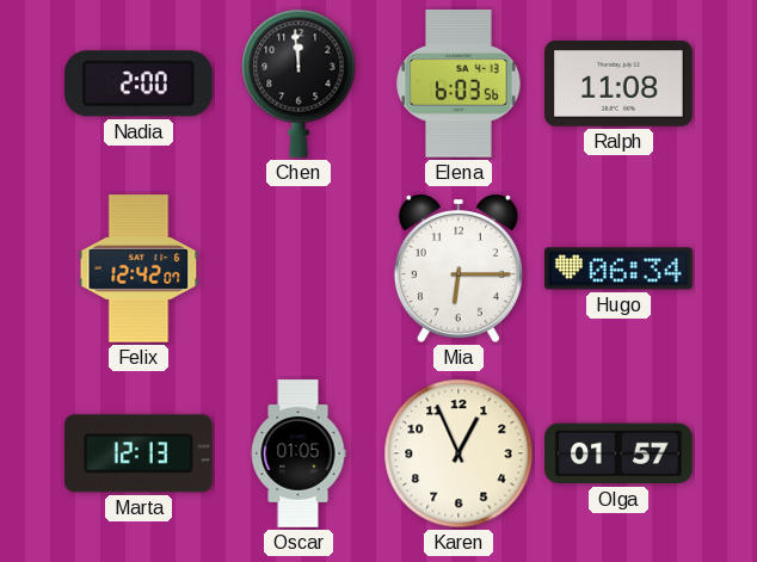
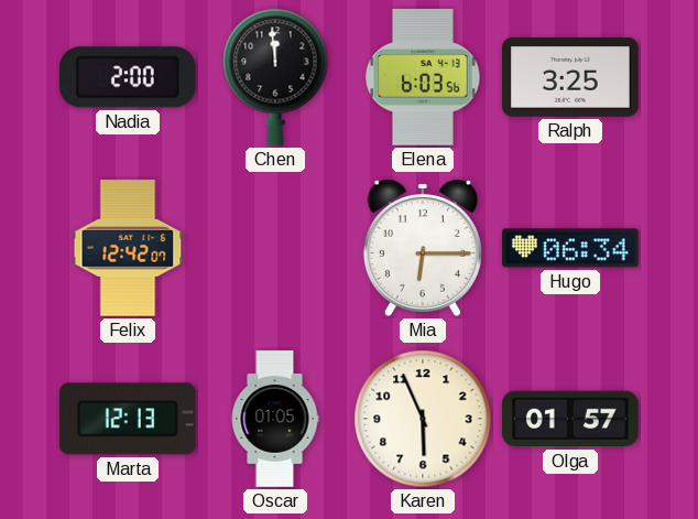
Ralph: 11:08 -> 3:25 (570, 78)
Karen: 12:56 -> 5:56 (423, 419)
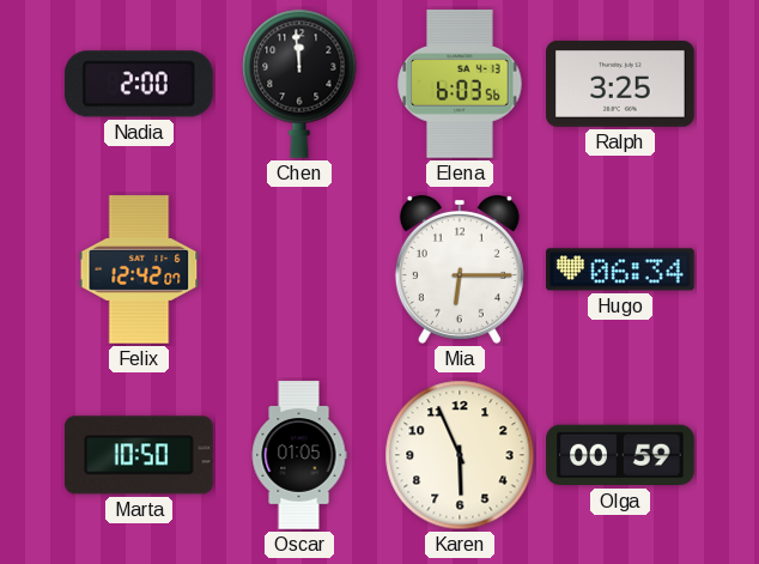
Marta: 12:13 -> 10:50 (139, 455)
Olga: 01:57 -> 00:59 (620, 455)
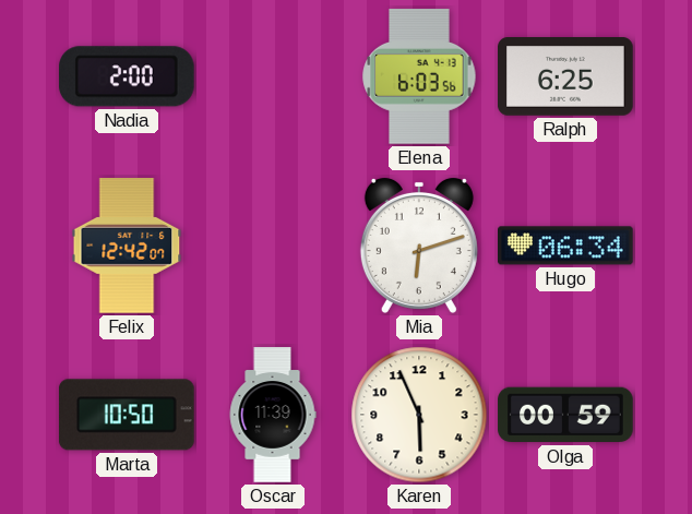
Chen: 11:59 -> none (299, 84)
Ralph: 3:25 -> 6:25 (565, 77)
Mia: 6:15 -> 6:12 (419, 246)
Oscar: 01:05 -> 11:39 (273, 415)
